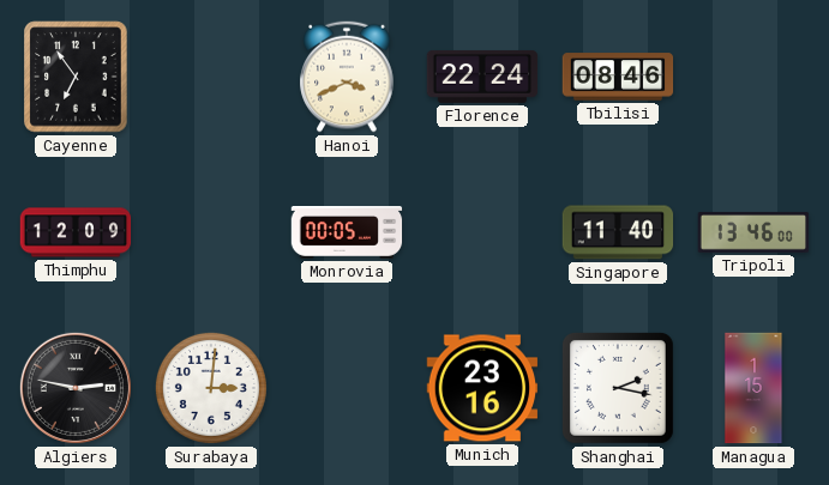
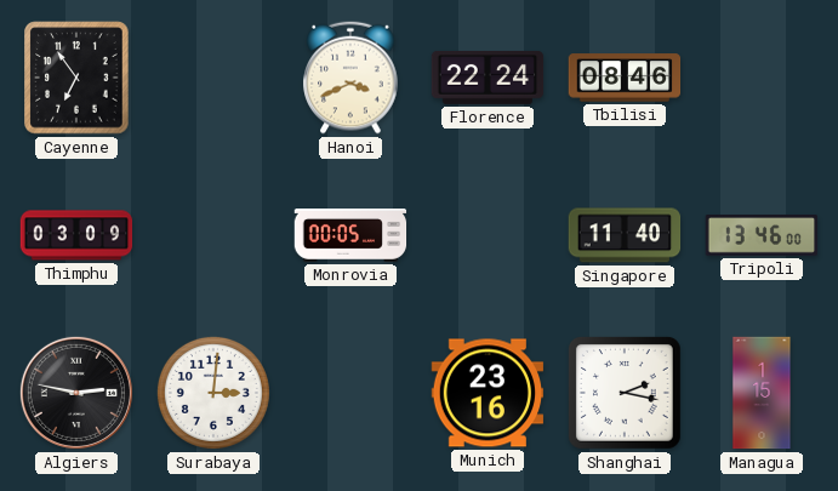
Thimphu: 12:09 -> 03:09 (76, 235)
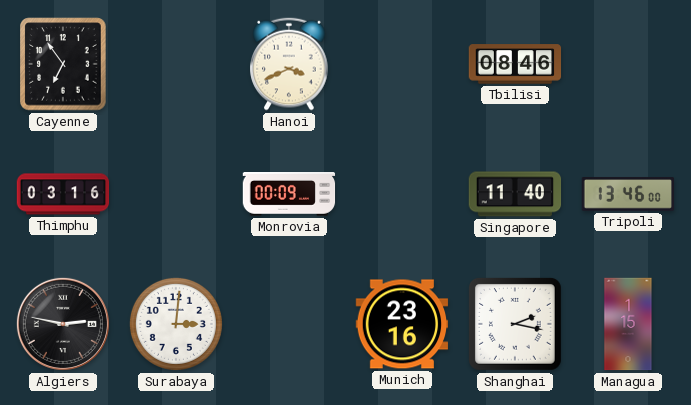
Florence: 22:24 -> none (488, 78)
Thimphu: 03:09 -> 03:16 (63, 194)
Monrovia: 00:05 -> 00:09 (289, 195)
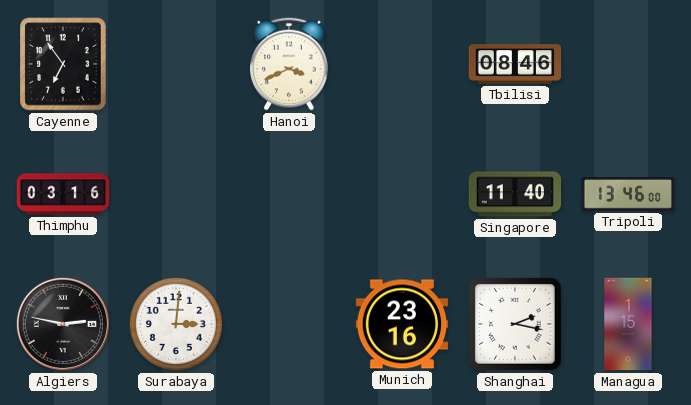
Monrovia: 00:09 -> none (289, 195)
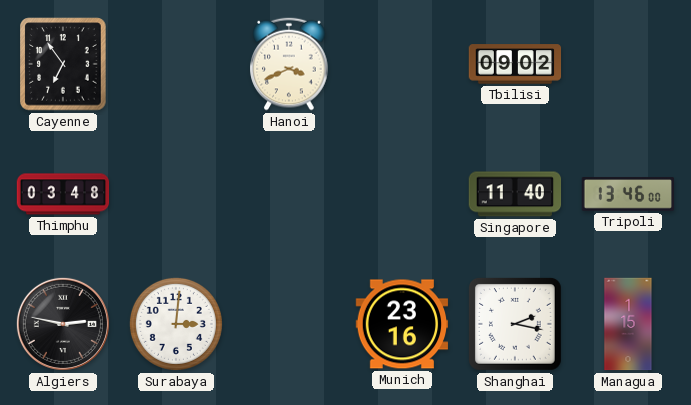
Tbilisi: 08:46 -> 09:02 (515, 64)
Thimphu: 03:16 -> 03:48 (63, 194)
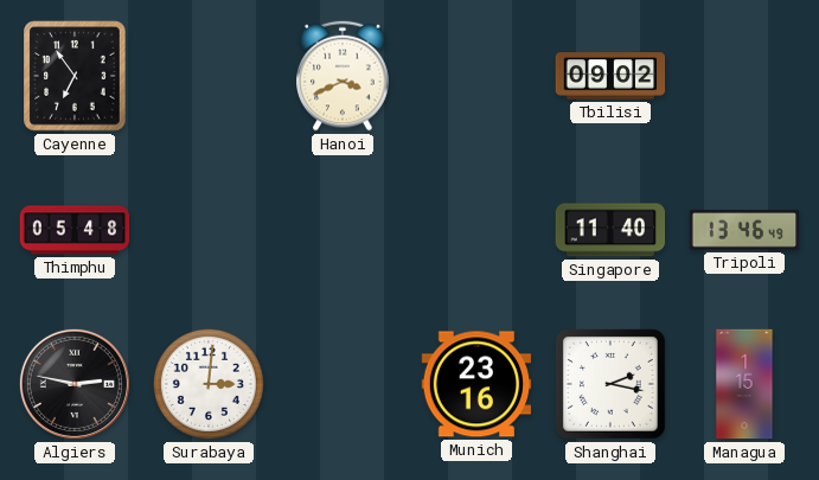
Thimphu: 03:48 -> 05:48 (75, 230)
Tripoli: 13:46:00 -> 13:46:49 (744, 230)
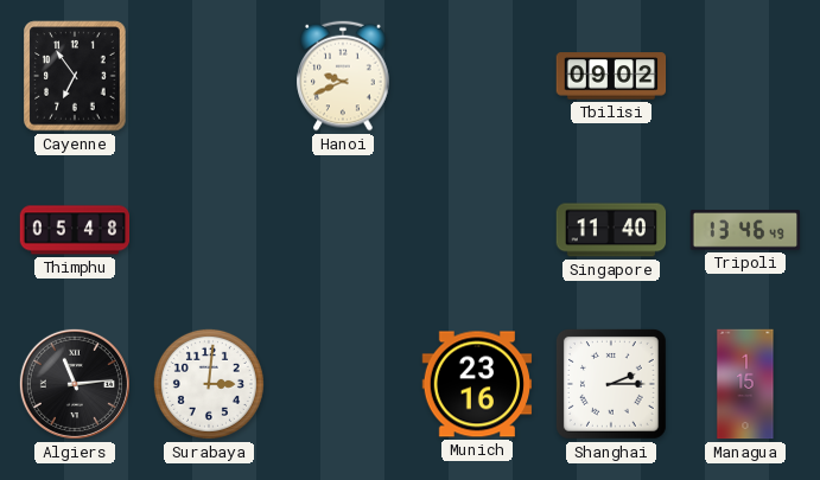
Hanoi: 3:41 -> 9:41 (343, 76)
Algiers: 2:47 -> 11:14 (75, 384)
Shanghai: 2:17 -> 2:15 (611, 384)
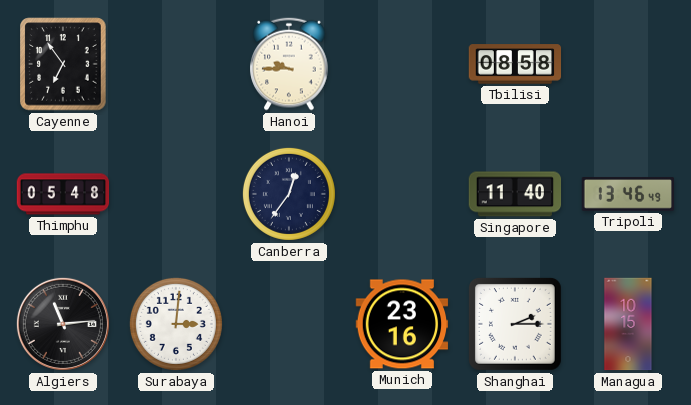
Hanoi: 9:41 -> 9:45 (289, 64)
Tbilisi: 09:02 -> 08:58 (515, 64)
Canberra: none -> 12:36 (289, 194)
Managua: 1:15 -> 10:15 (628, 324)
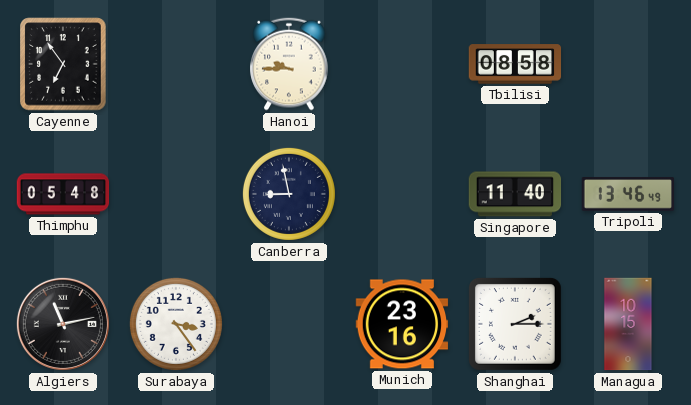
Canberra: 12:36 -> 8:58 (289, 194)
Algiers: 11:14 -> 11:13 (63, 324)
Surabaya: 3:01 -> 3:24 (176, 324)
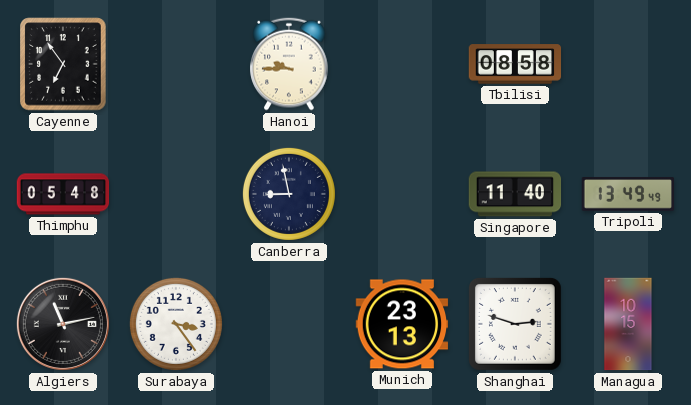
Tripoli: 13:46 -> 13:49 (628, 194)
Munich: 23:16 -> 23:13 (402, 324)
Shanghai: 2:15 -> 2:48 (515, 324)
